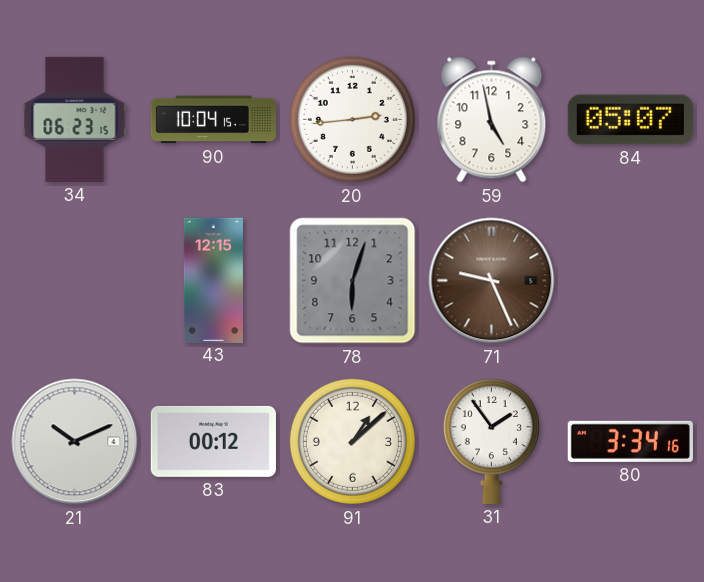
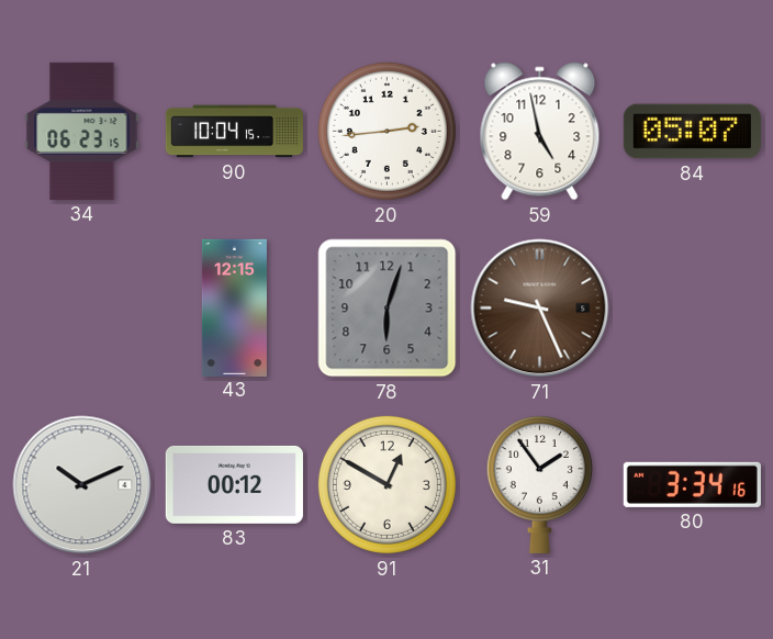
91: 1:08 -> 12:50 (386, 484)
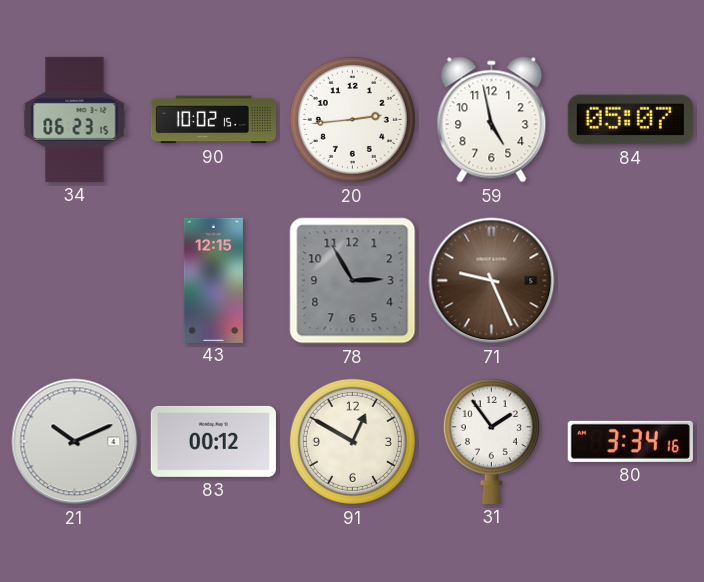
90: 10:04 -> 10:02 (213, 120)
78: 6:03 -> 2:55 (353, 281)
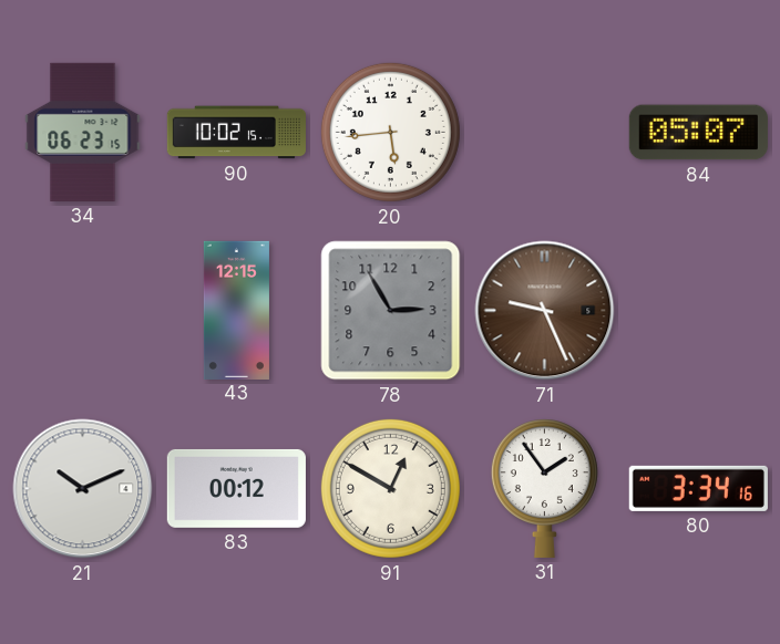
20: 2:44 -> 5:44 (390, 132)
59: 4:58 -> none (492, 120)
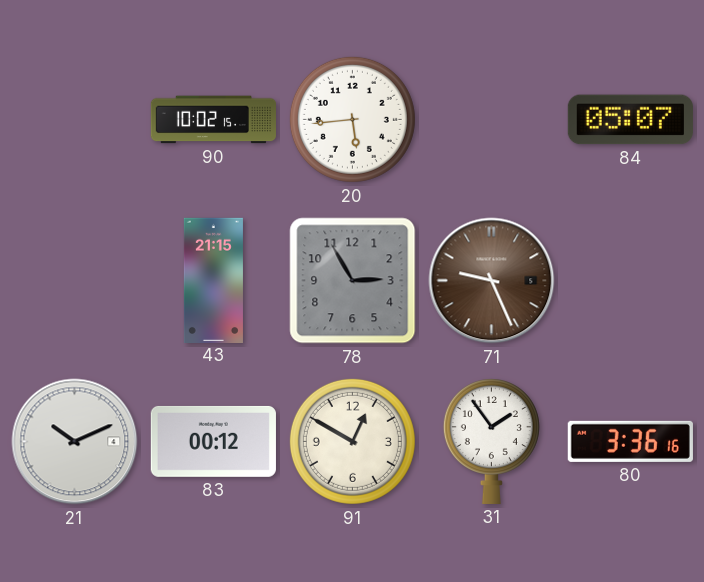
34: 06:23 -> none (83, 132)
43: 12:15 -> 21:15 (213, 280)
80: 3:34 -> 3:36 (630, 441)
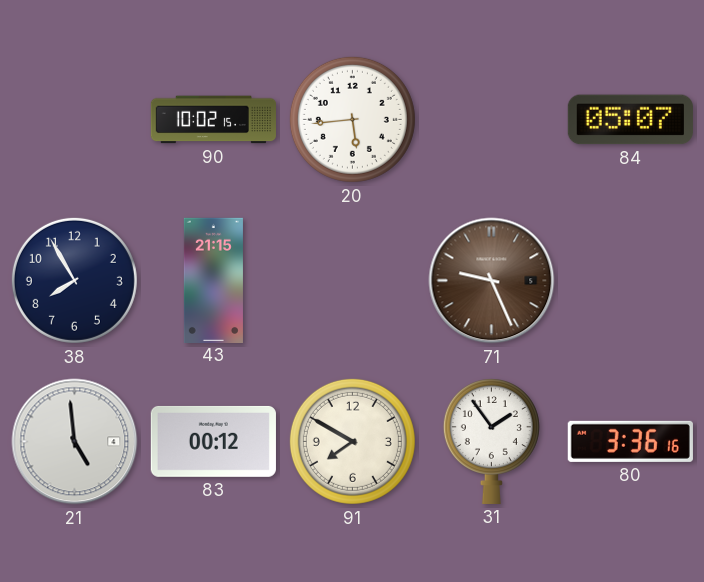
38: none -> 7:55 (74, 280)
78: 2:55 -> none (353, 281)
21: 10:11 -> 4:59 (75, 442)
91: 12:50 -> 7:50 (352, 441)
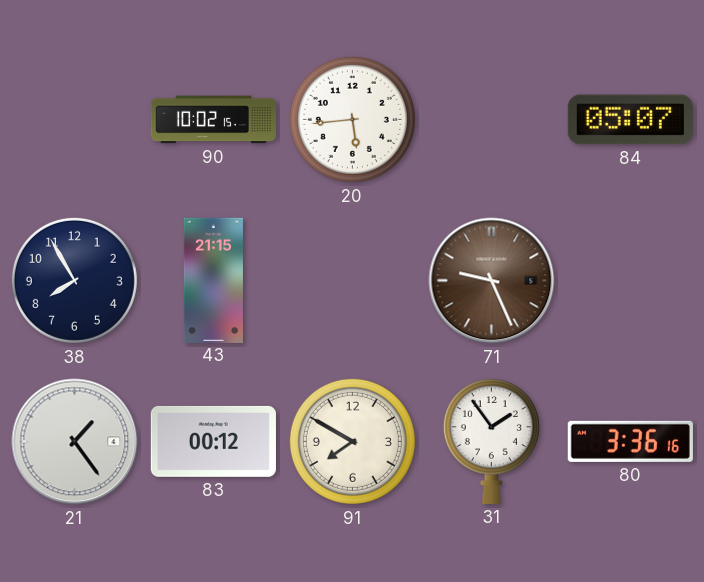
21: 4:59 -> 1:24 (75, 442)
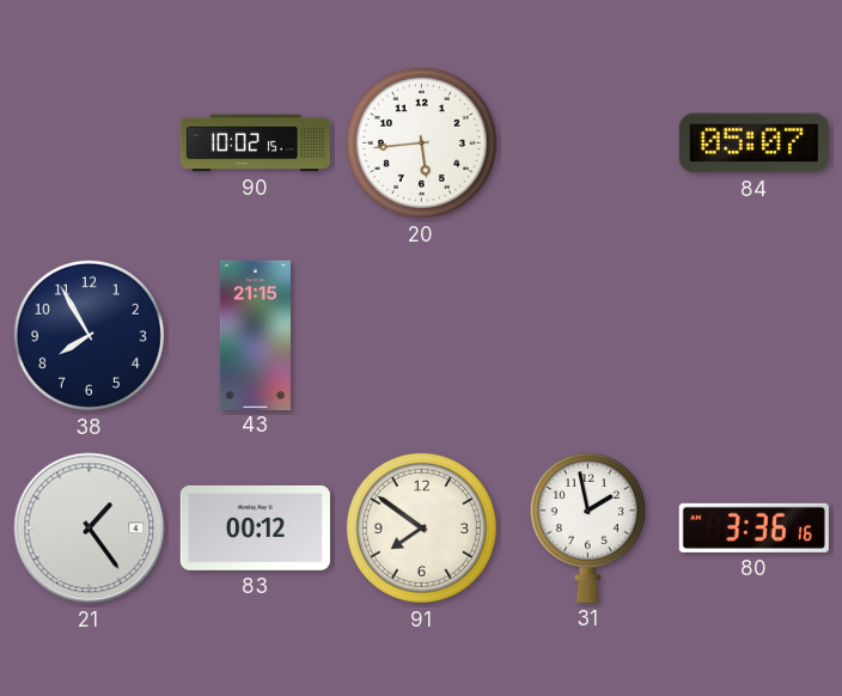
71: 9:26 -> none (492, 281)
91: 7:50 -> 7:51 (421, 527)
31: 1:54 -> 1:58 (587, 529)
